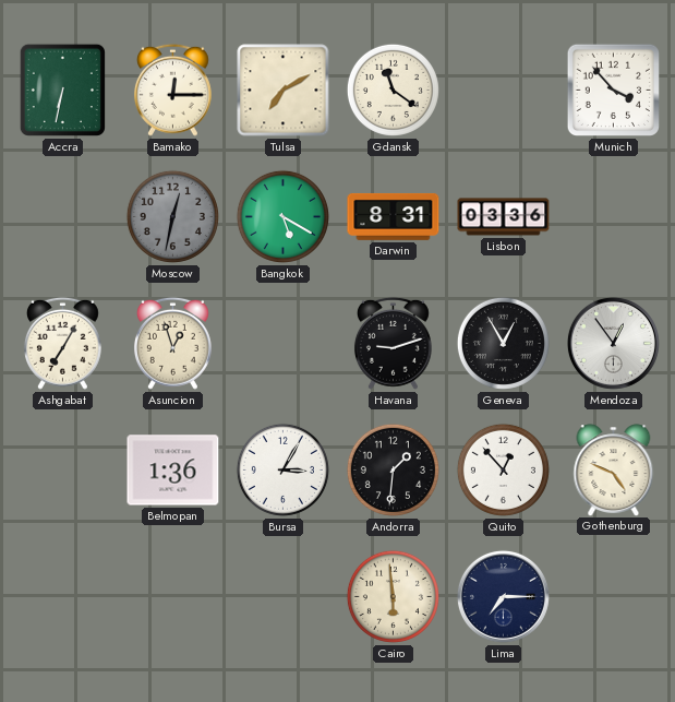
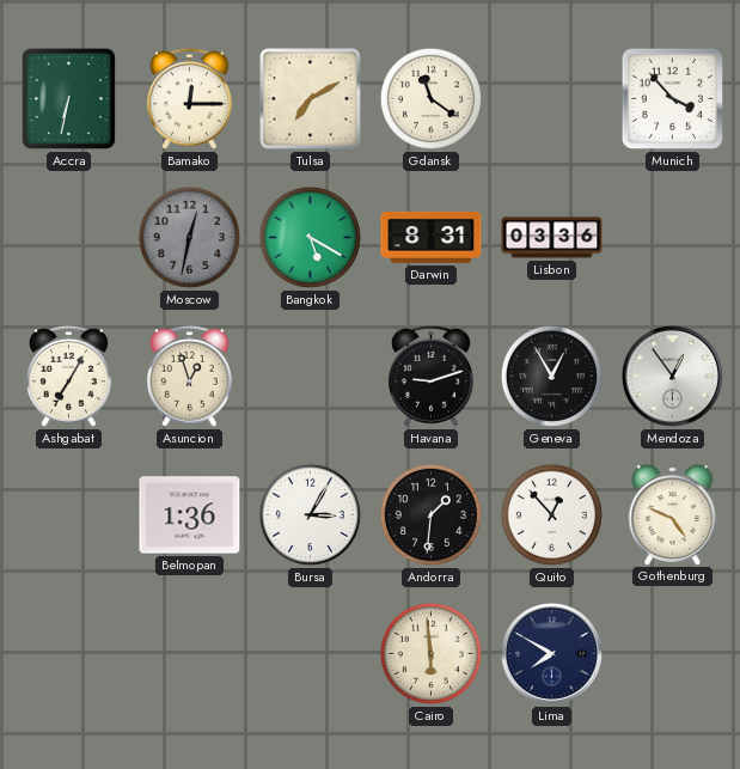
Lima: 7:15 -> 7:50 (551, 653)
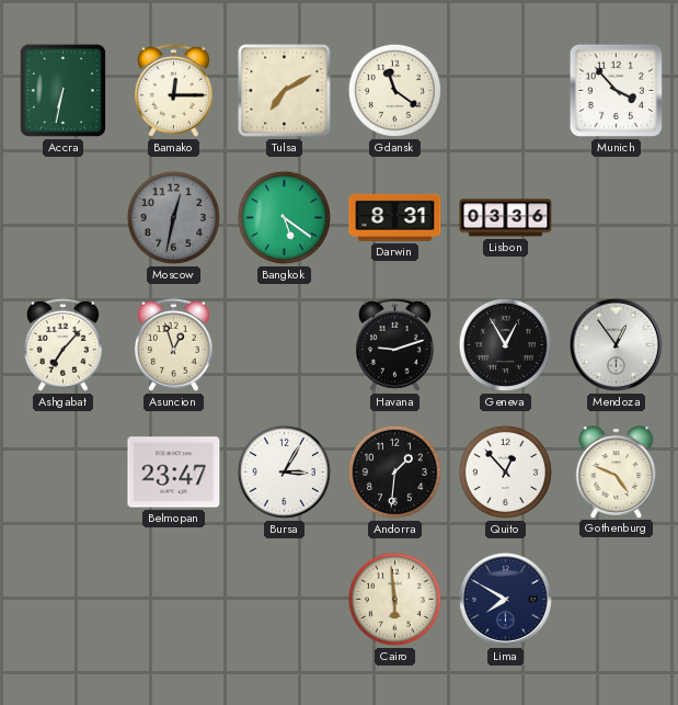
Bangkok: 5:20 -> 5:21 (284, 217)
Ashgabat: 7:05 -> 7:07 (62, 344)
Belmopan: 1:36 -> 23:47 (174, 473)
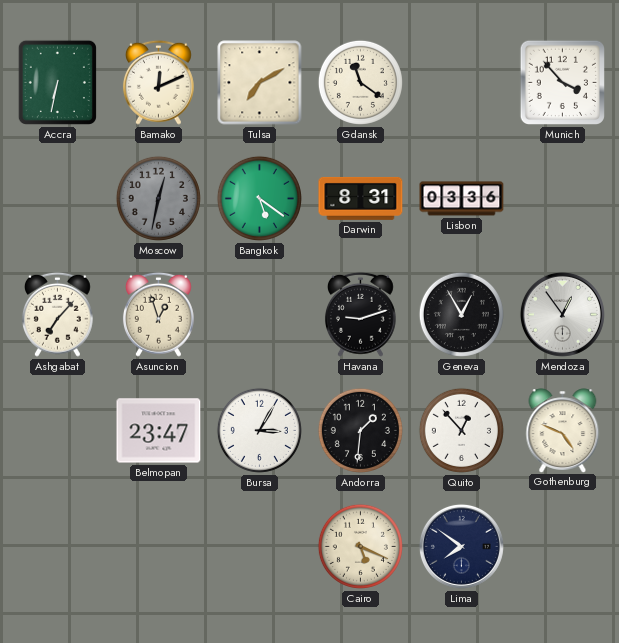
Bamako: 12:15 -> 12:11 (158, 82)
Cairo: 5:59 -> 5:19 (360, 546)
Lima: 7:50 -> 7:51 (461, 546)
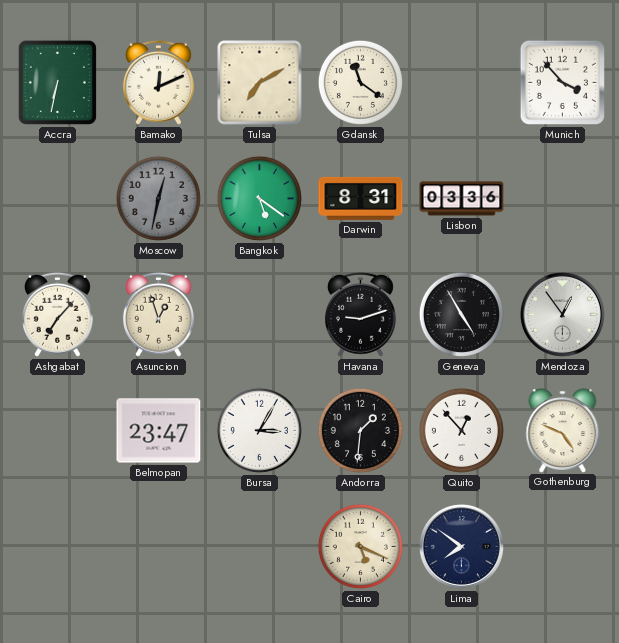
Geneva: 12:55 -> 4:55 (461, 314)
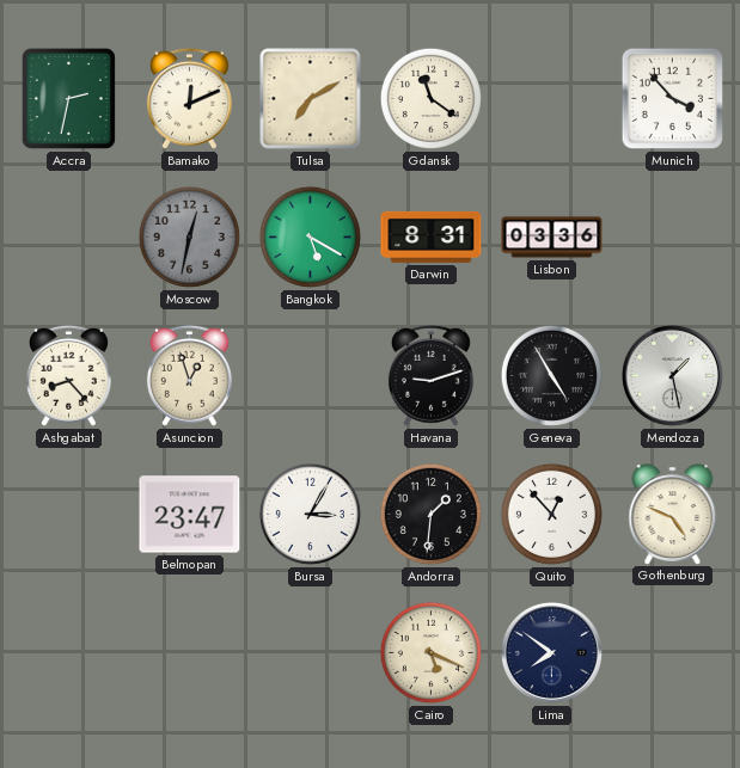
Accra: 6:32 -> 2:32 (68, 98)
Bangkok: 5:21 -> 5:20 (310, 236)
Ashgabat: 7:07 -> 8:23 (68, 375)
Mendoza: 12:54 -> 1:28 (672, 375)
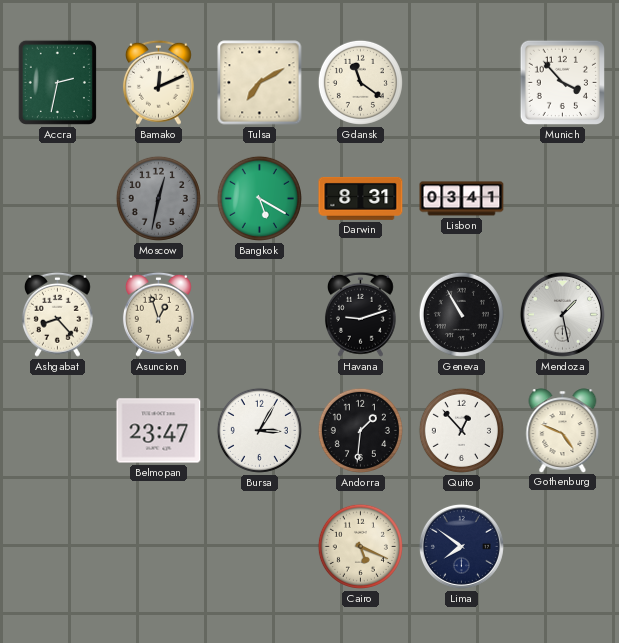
Lisbon: 03:36 -> 03:41 (462, 199)
Geneva: 4:55 -> 10:55 (461, 314)
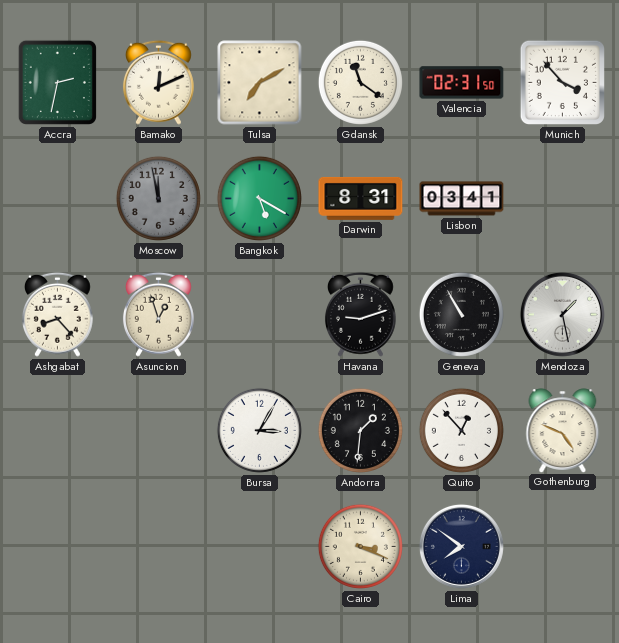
Valencia: none -> 02:31 (462, 83)
Moscow: 12:32 -> 11:58 (158, 198)
Belmopan: 23:47 -> none (159, 431)
Cairo: 5:19 -> 3:19 (360, 546)
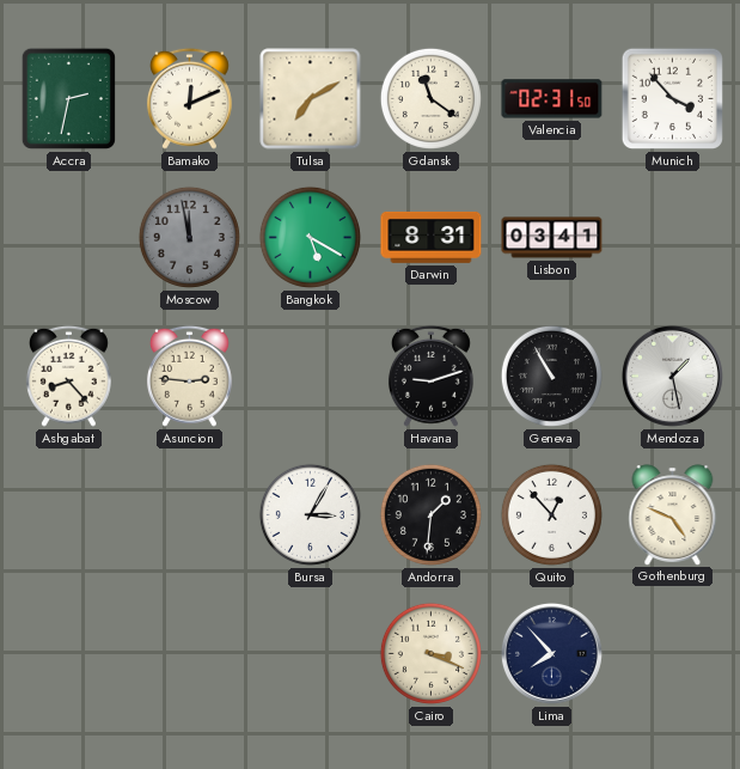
Asuncion: 12:57 -> 2:46 (189, 376)
Lima: 7:51 -> 7:53 (551, 653)
